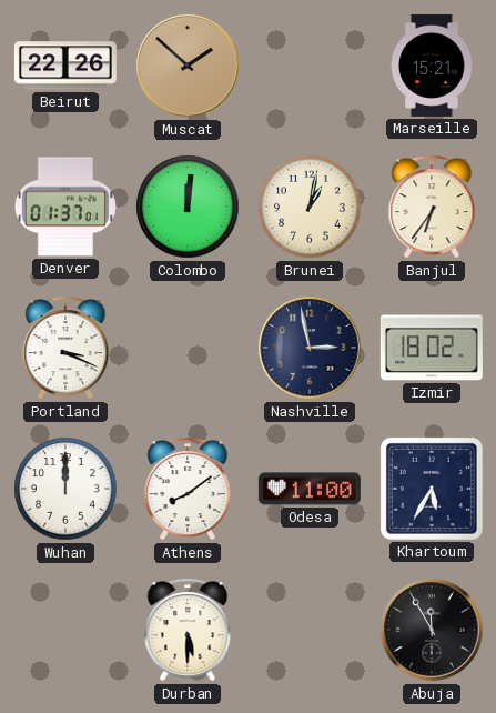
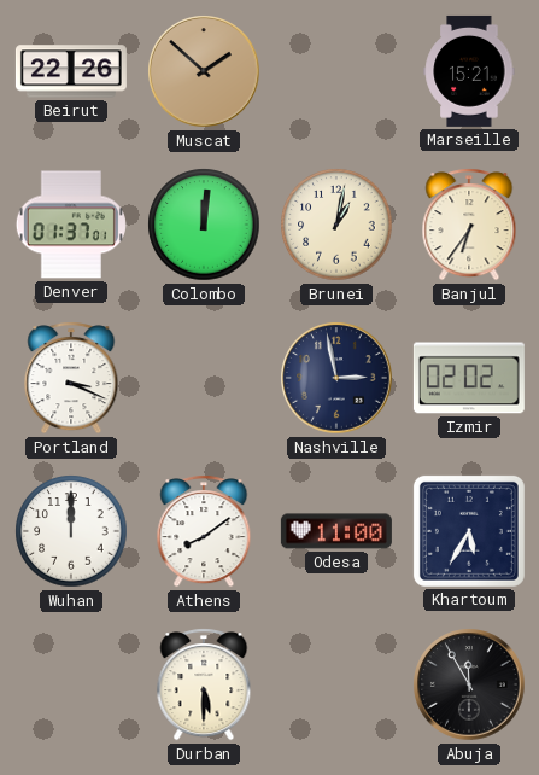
Izmir: 18:02 -> 02:02 (469, 378)
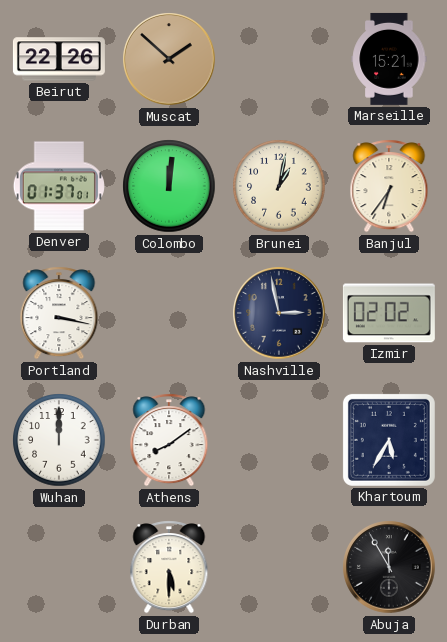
Portland: 3:19 -> 3:17 (59, 313)
Odesa: 11:00 -> none (336, 531)
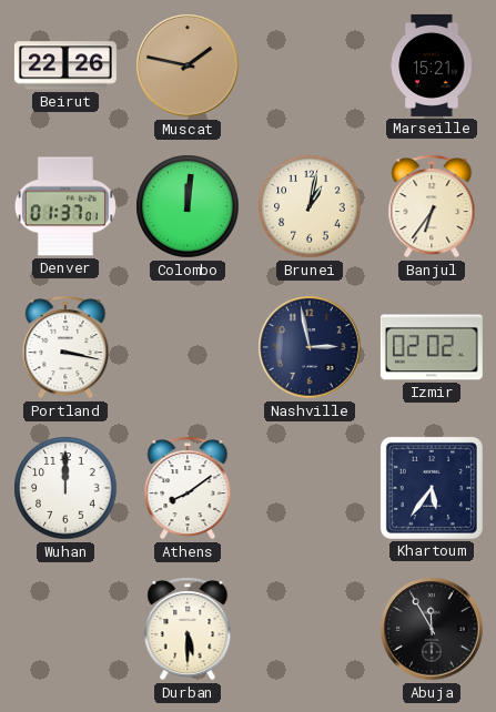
Muscat: 1:52 -> 1:47 (188, 65)
Khartoum: 5:35 -> 5:36 (432, 488)
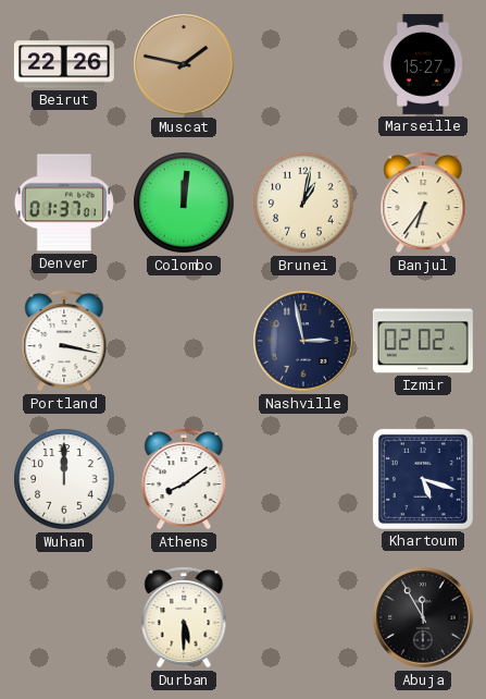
Marseille: 15:21 -> 15:27 (423, 64)
Khartoum: 5:36 -> 5:18 (423, 479)
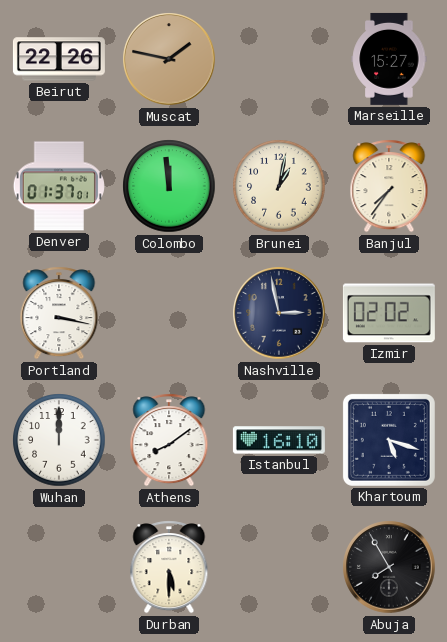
Colombo: 12:01 -> 11:59 (169, 186)
Banjul: 6:36 -> 7:36 (389, 186)
Istanbul: none -> 16:10 (279, 440)
Abuja: 11:55 -> 7:55 (389, 567)
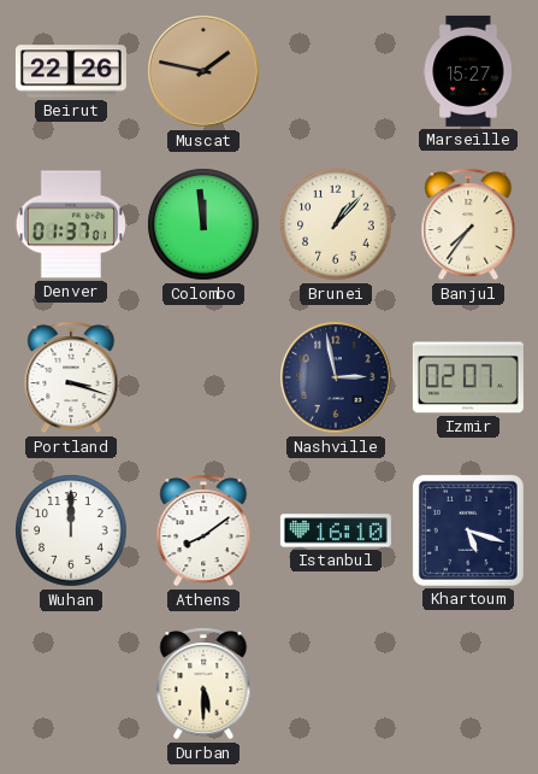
Brunei: 1:02 -> 1:07 (336, 224)
Portland: 3:17 -> 3:18 (71, 377)
Izmir: 02:02 -> 02:07 (468, 377)
Abuja: 7:55 -> none (389, 567)
